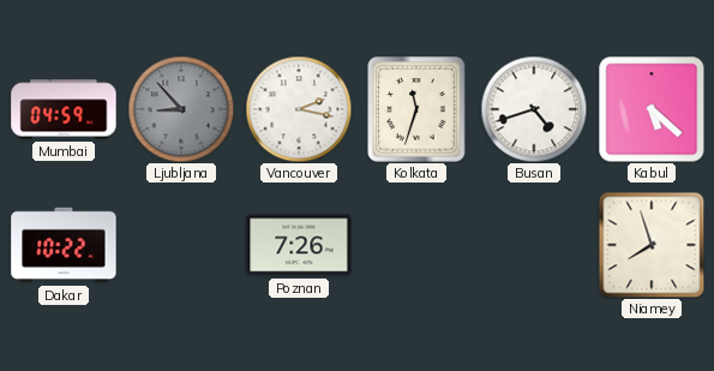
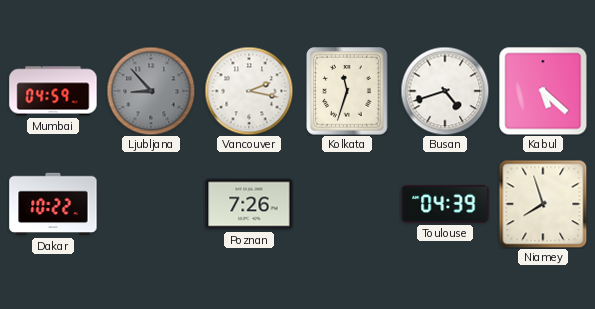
Toulouse: none -> 04:39 (445, 204)
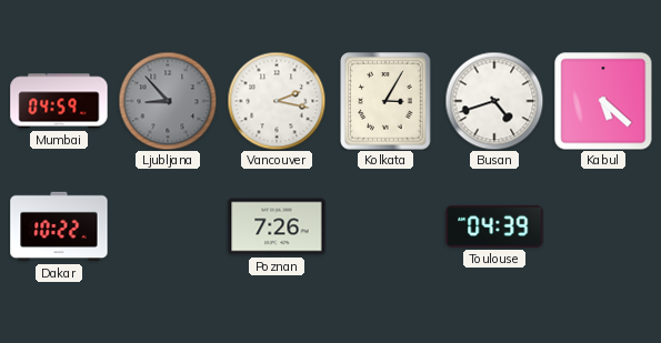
Kolkata: 11:33 -> 3:05 (385, 101)
Niamey: 7:57 -> none (543, 204)
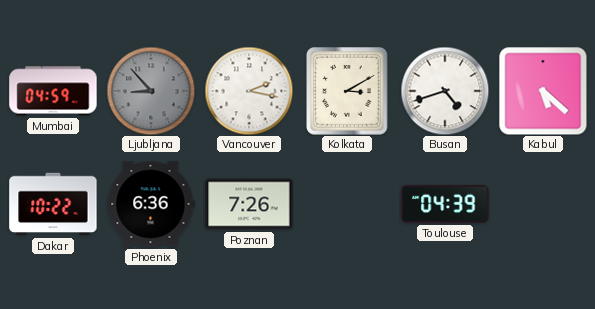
Kolkata: 3:05 -> 3:10 (347, 91)
Phoenix: none -> 6:36 (151, 204)
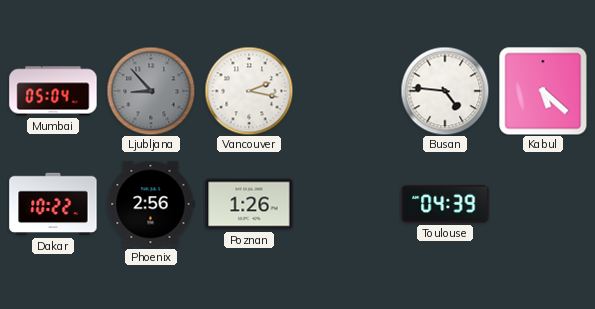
Mumbai: 04:59 -> 05:04 (53, 91)
Kolkata: 3:10 -> none (347, 91)
Busan: 4:42 -> 4:46 (445, 91)
Phoenix: 6:36 -> 2:56 (151, 204)
Poznan: 7:26 -> 1:26 (249, 204)
